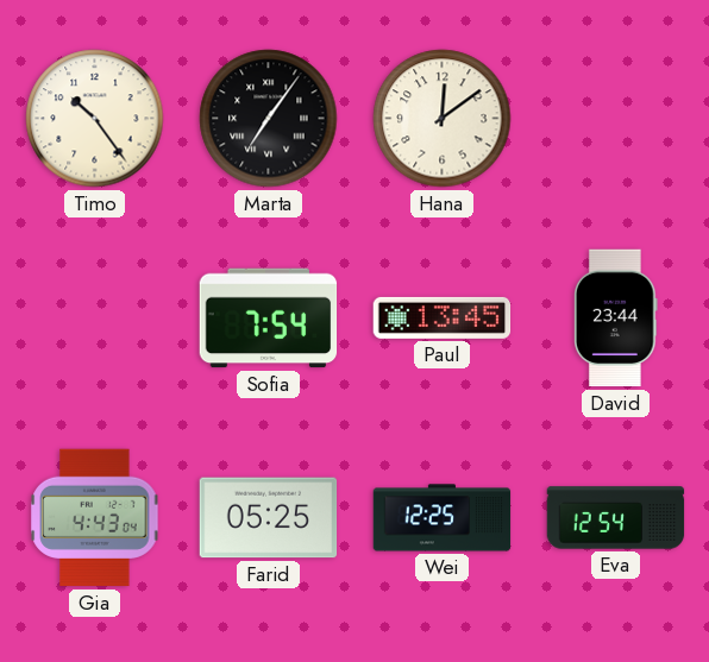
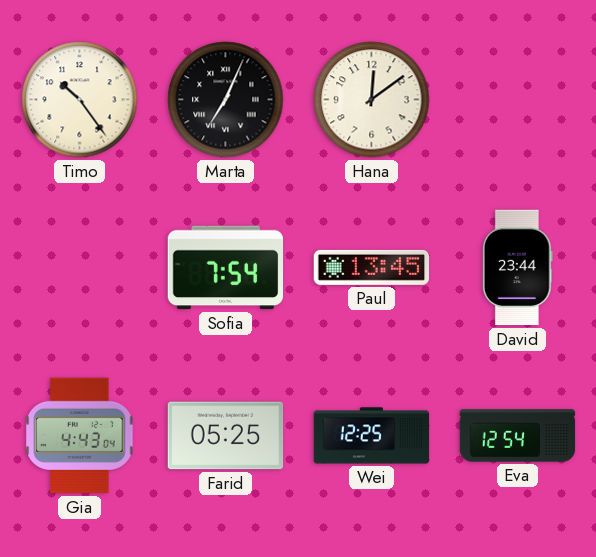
Marta: 7:06 -> 7:04 (226, 100)
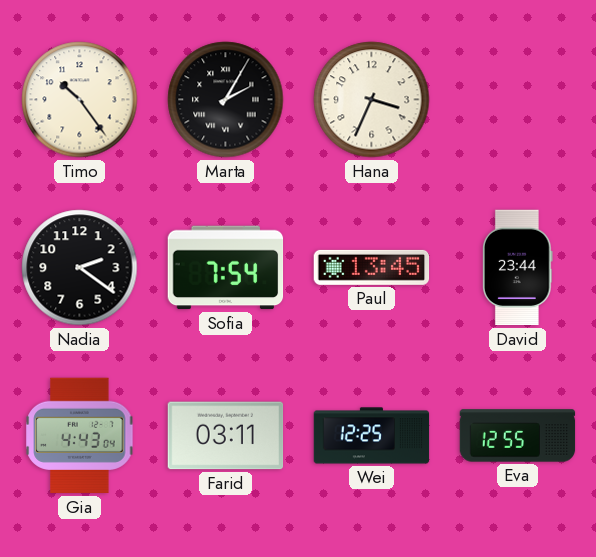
Marta: 7:04 -> 2:05 (226, 100)
Hana: 12:09 -> 3:34 (372, 100)
Nadia: none -> 2:21 (80, 268)
Farid: 05:25 -> 03:11 (226, 436)
Eva: 12:54 -> 12:55 (518, 436)
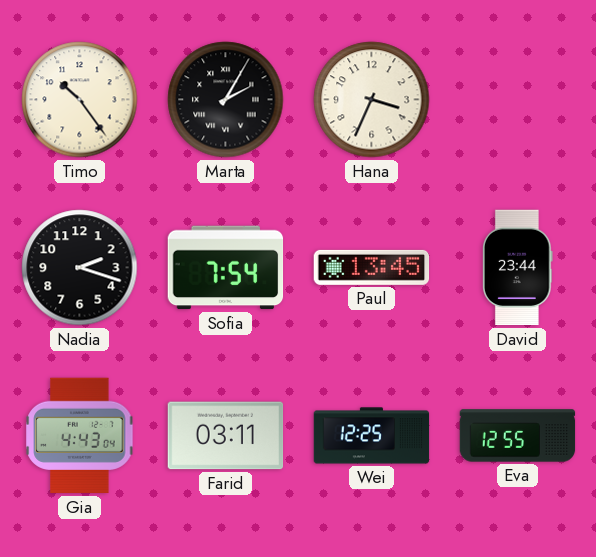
Nadia: 2:21 -> 2:18 (80, 268)
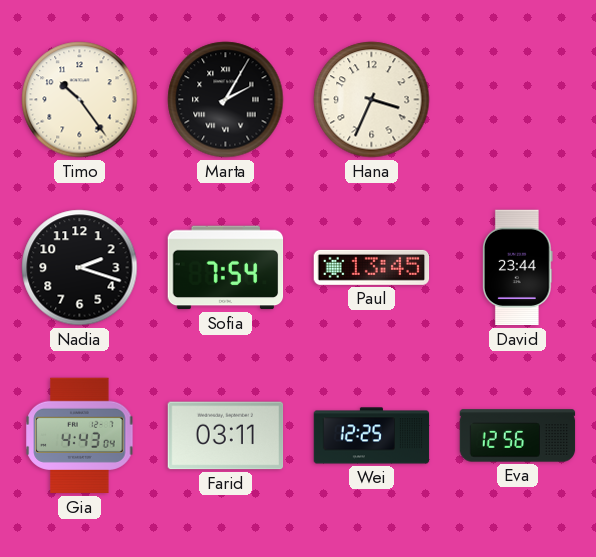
Eva: 12:55 -> 12:56 (518, 436)
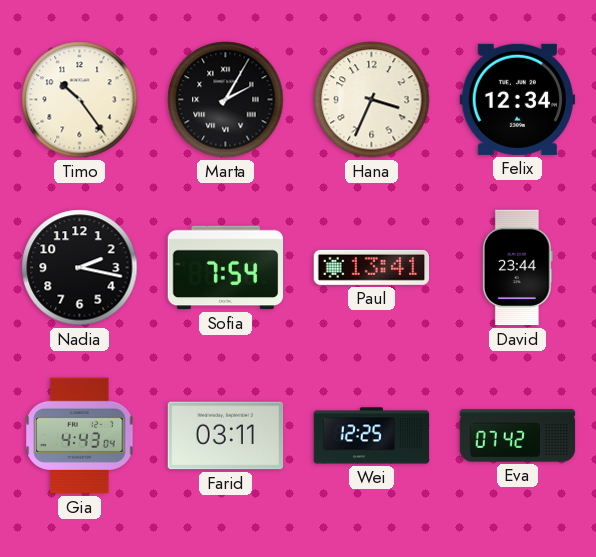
Felix: none -> 12:34 (518, 99)
Nadia: 2:18 -> 2:17 (80, 268)
Paul: 13:45 -> 13:41 (372, 267)
Eva: 12:56 -> 07:42 (518, 436)
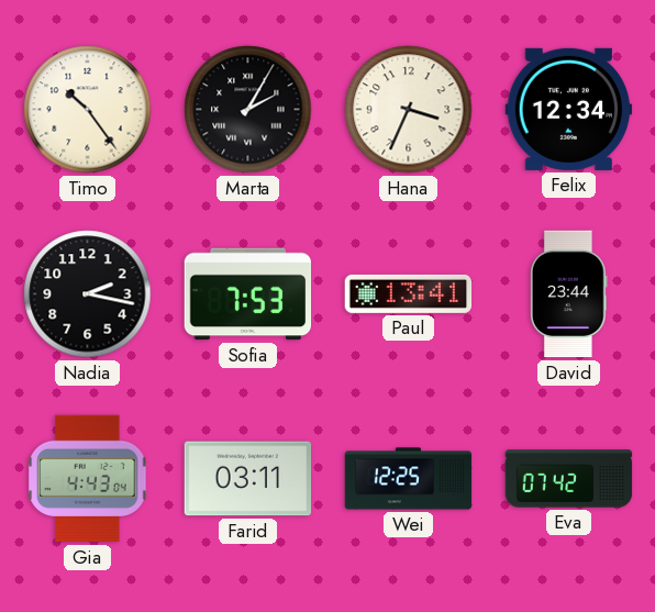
Sofia: 7:54 -> 7:53 (248, 294)
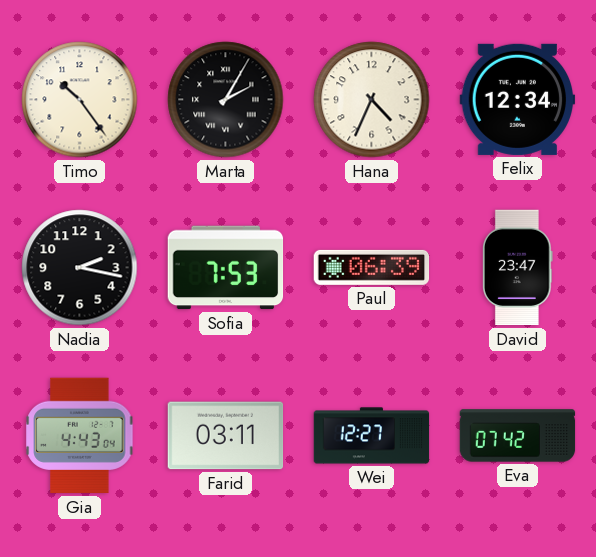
Hana: 3:34 -> 4:34 (372, 100)
Paul: 13:41 -> 06:39 (372, 267)
David: 23:44 -> 23:47 (518, 268)
Wei: 12:25 -> 12:27 (372, 436)
